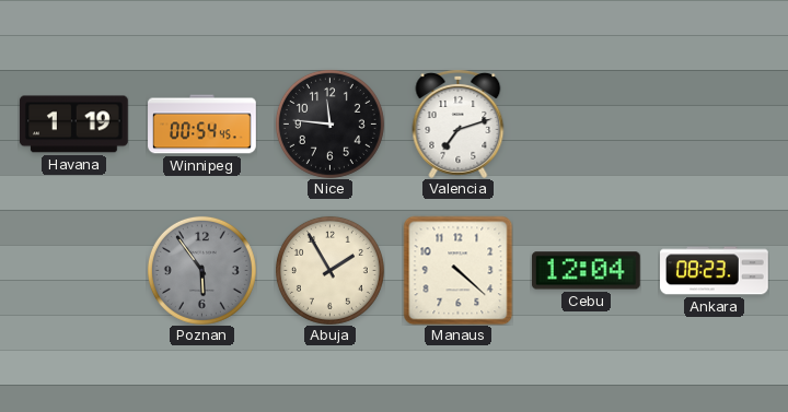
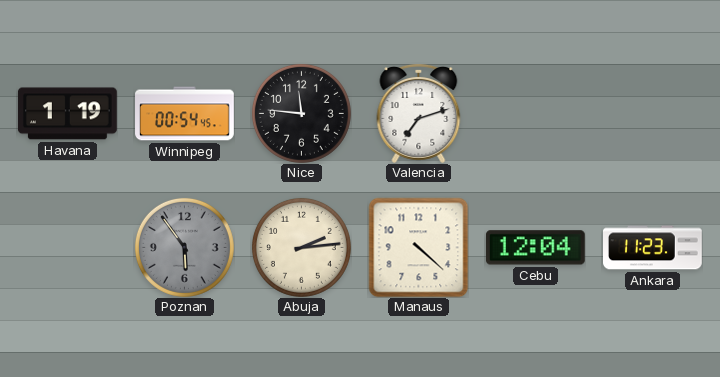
Abuja: 1:55 -> 2:14 (301, 247)
Ankara: 08:23 -> 11:23 (653, 248)
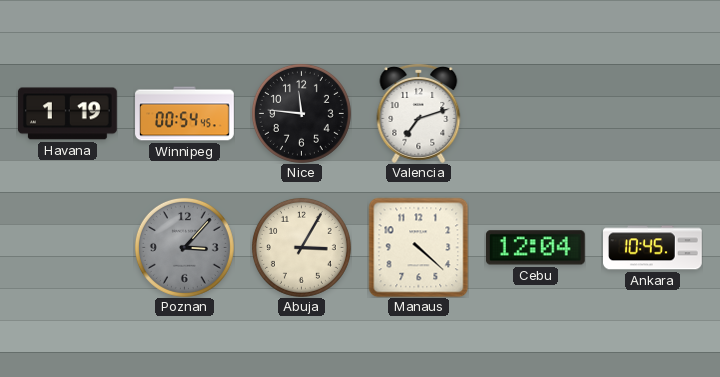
Poznan: 5:54 -> 3:07 (184, 247)
Abuja: 2:14 -> 3:05 (301, 247)
Ankara: 11:23 -> 10:45 (653, 248)
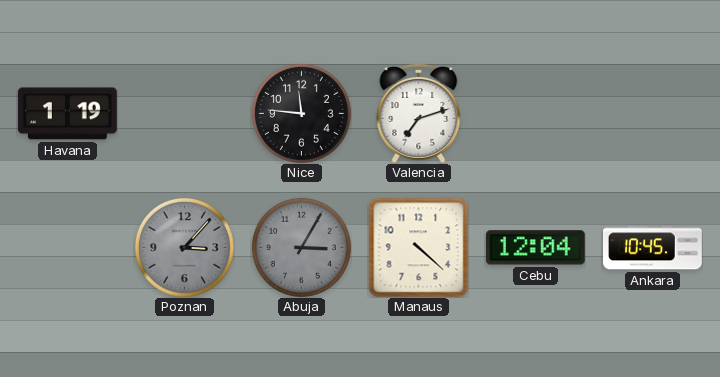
Winnipeg: 00:54 -> none (185, 114)
Abuja dial: cream -> grey (301, 247)
